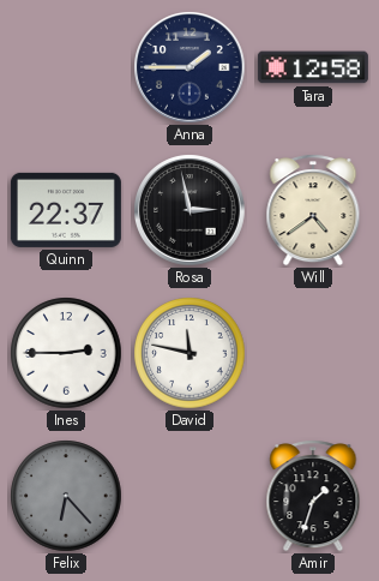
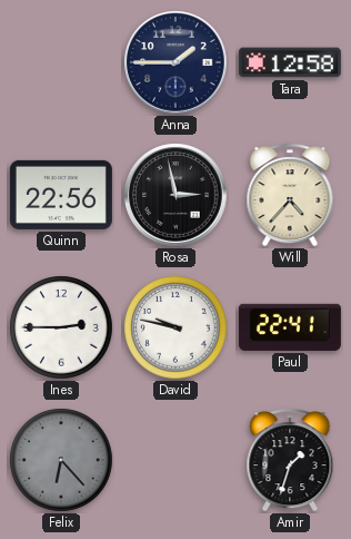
Quinn: 22:37 -> 22:56 (61, 195)
Will: 4:39 -> 4:37 (290, 195)
David: 11:47 -> 9:47 (175, 327)
Paul: none -> 22:41 (290, 327)
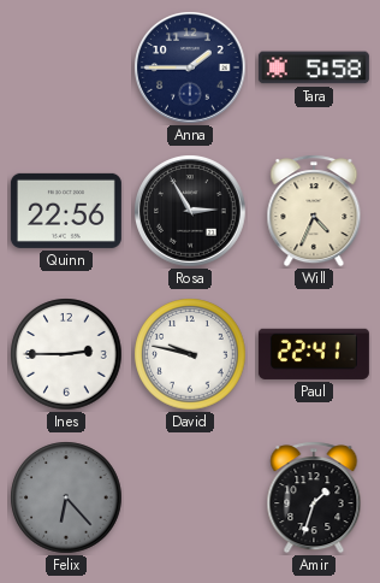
Tara: 12:58 -> 5:58 (314, 67)
Rosa: 2:58 -> 2:55 (190, 211)
Will: 4:37 -> 4:34 (314, 211)
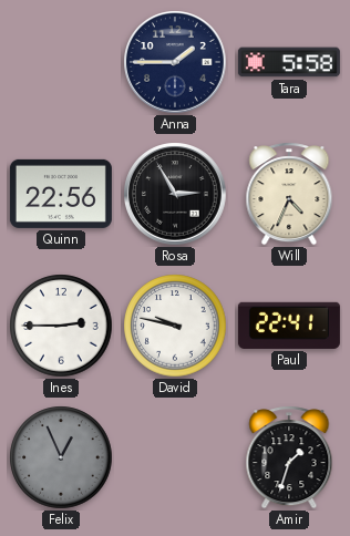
Felix: 6:23 -> 12:56 (61, 457)
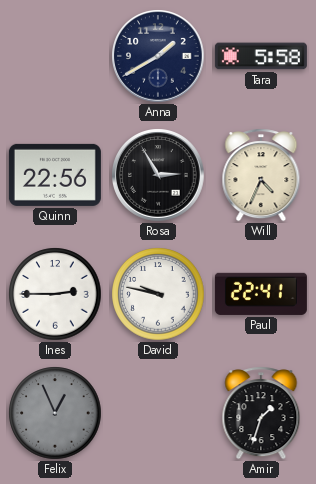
Anna: 1:45 -> 1:40 (158, 56)
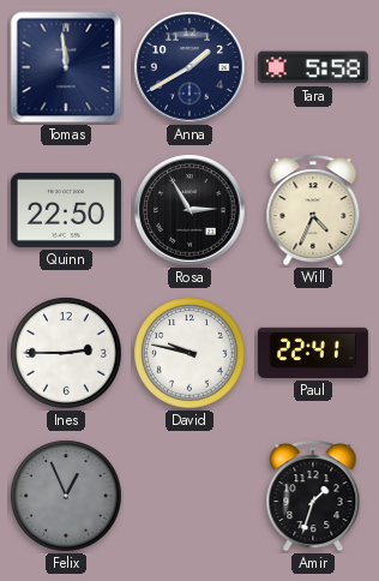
Tomas: none -> 11:59 (66, 67)
Quinn: 22:56 -> 22:50 (66, 210)
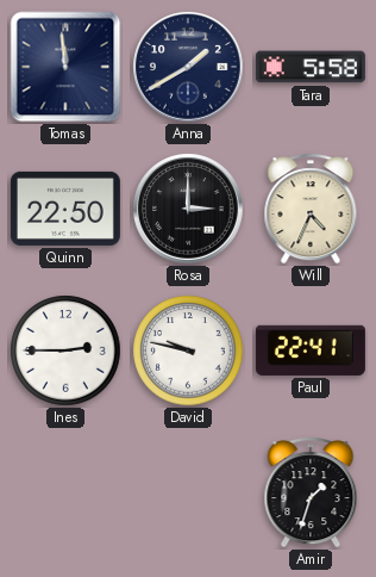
Rosa: 2:55 -> 3:00 (188, 209)
Felix: 12:56 -> none (66, 496)
